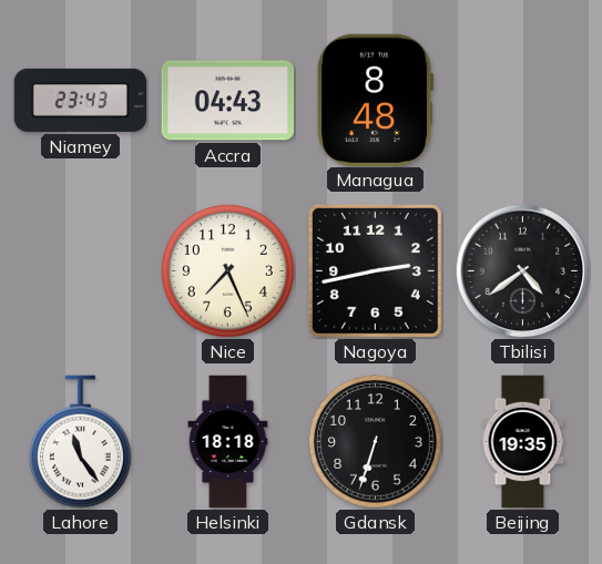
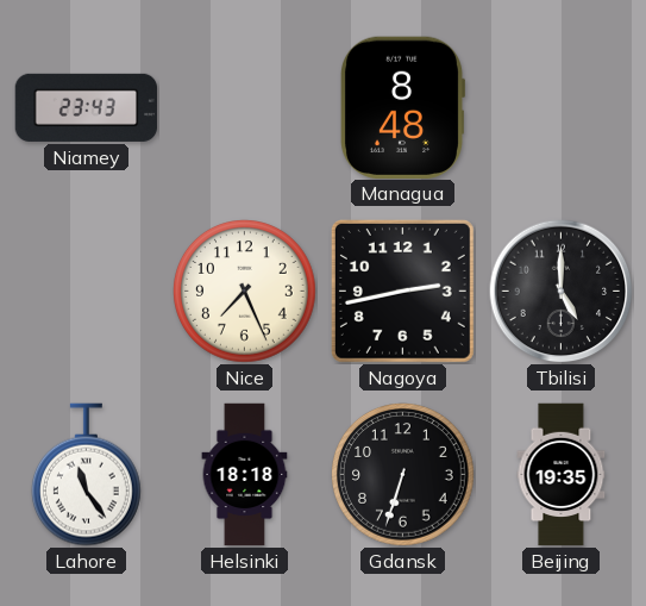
Accra: 04:43 -> none (227, 101)
Tbilisi: 4:39 -> 5:00 (562, 292)
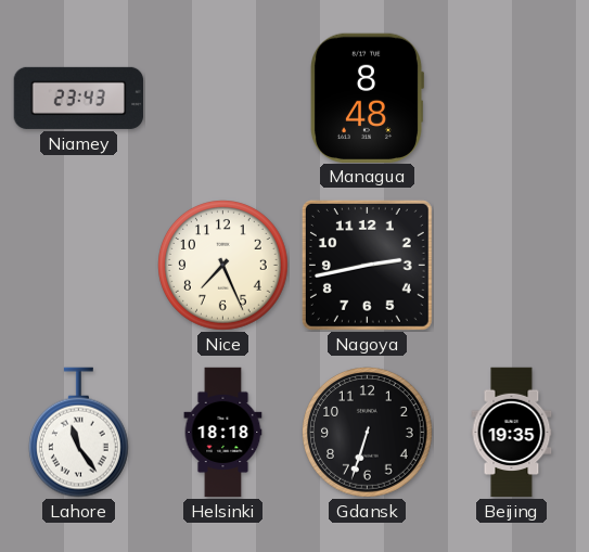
Tbilisi: 5:00 -> none (562, 292)
